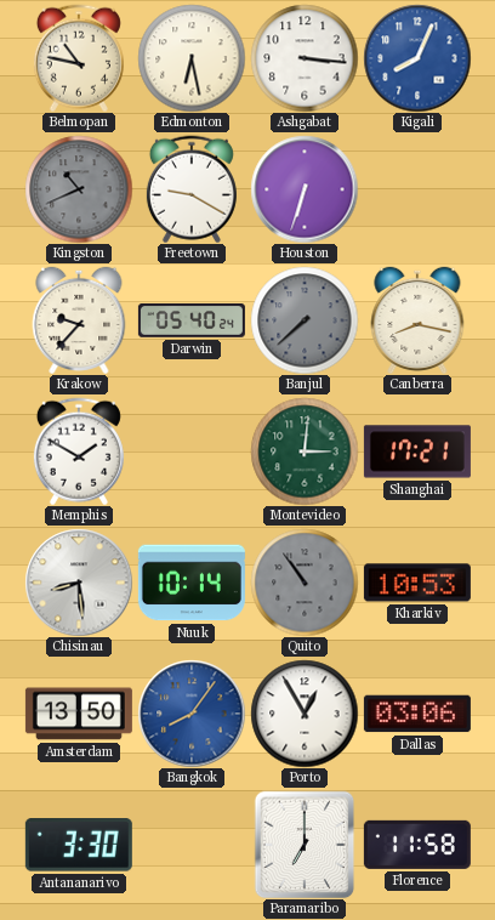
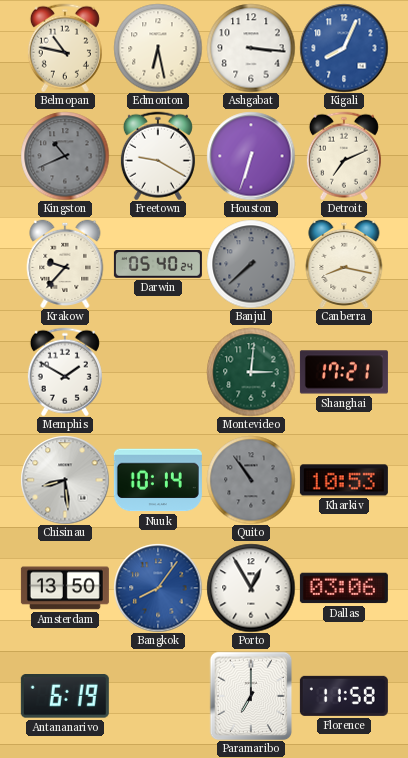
Detroit: none -> 7:11 (344, 156)
Antananarivo: 3:30 -> 6:19 (65, 697)
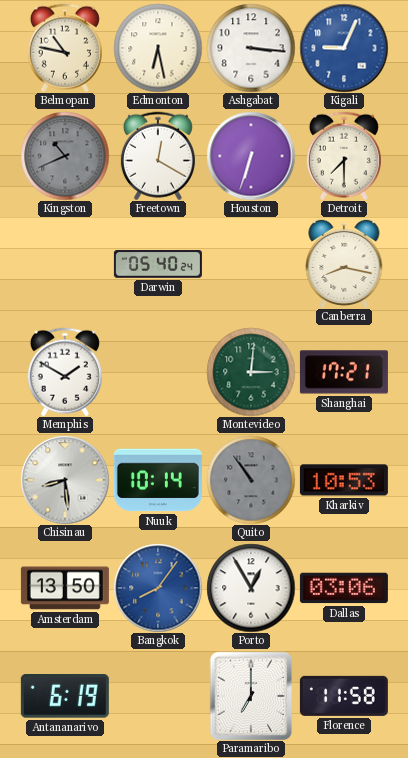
Kigali: 8:04 -> 9:04 (344, 48)
Freetown: 9:20 -> 12:20 (158, 156)
Detroit: 7:11 -> 7:30 (344, 156)
Krakow: 9:37 -> none (65, 263)
Banjul: 7:38 -> none (251, 264)
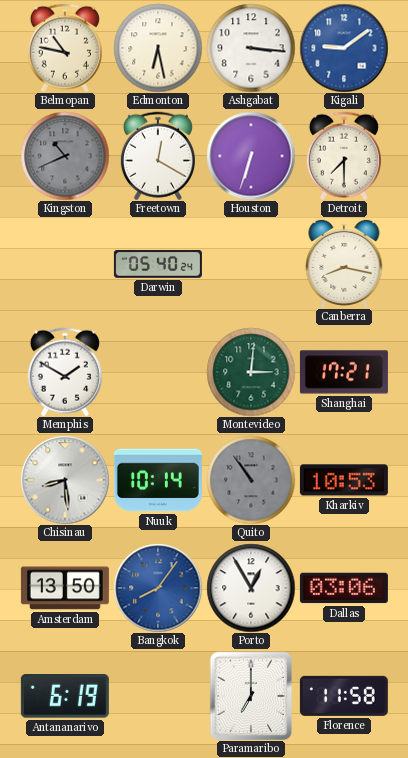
Kigali: 9:04 -> 9:09 (344, 48)
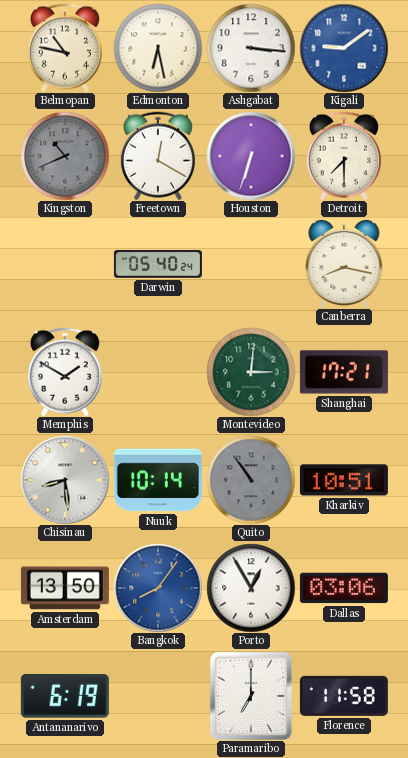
Kharkiv: 10:53 -> 10:51 (344, 480)
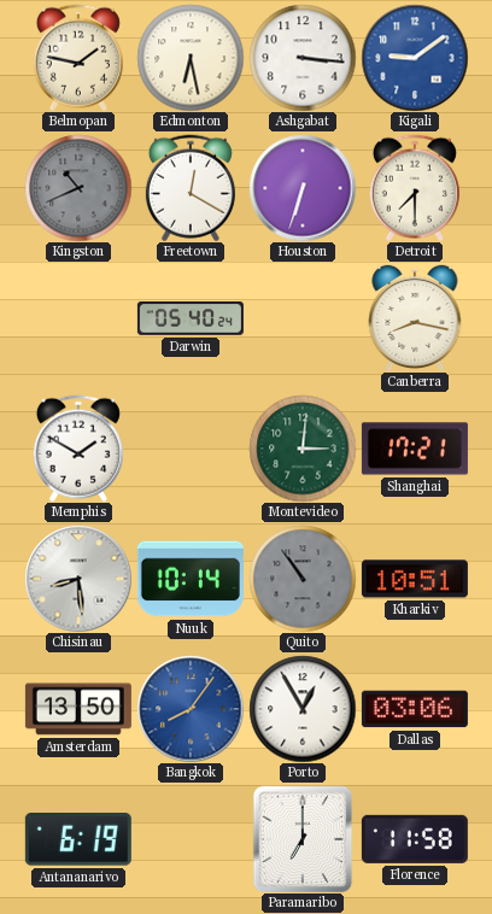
Belmopan: 10:47 -> 1:47 (78, 58)
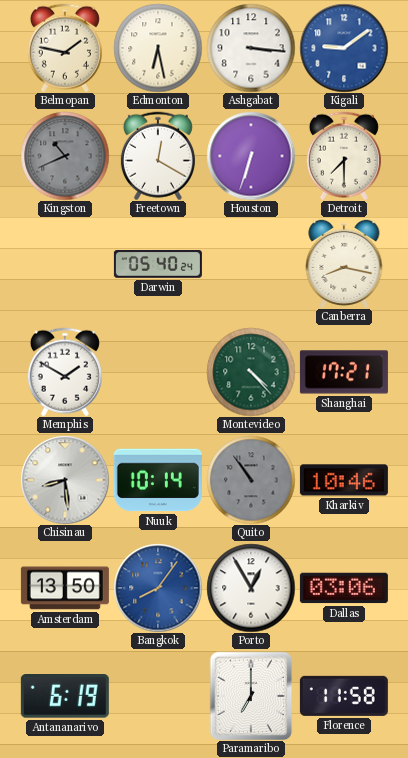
Montevideo: 3:01 -> 4:23 (251, 372)
Kharkiv: 10:51 -> 10:46 (344, 480)
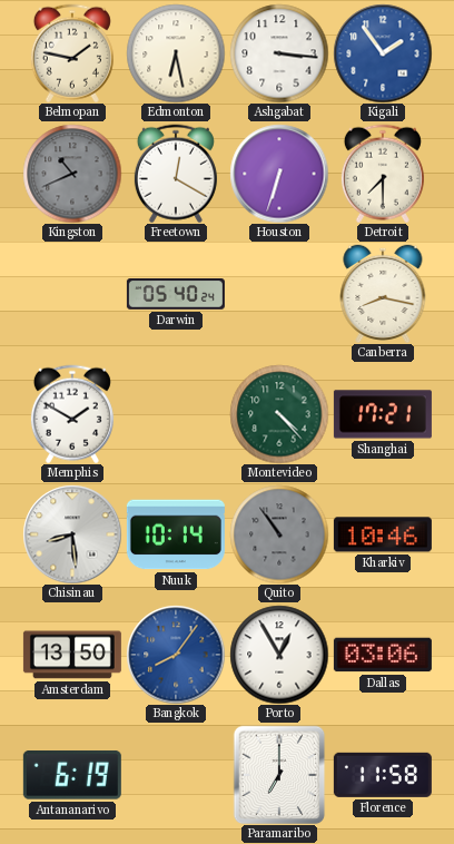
Kigali: 9:09 -> 1:54 (383, 53)
